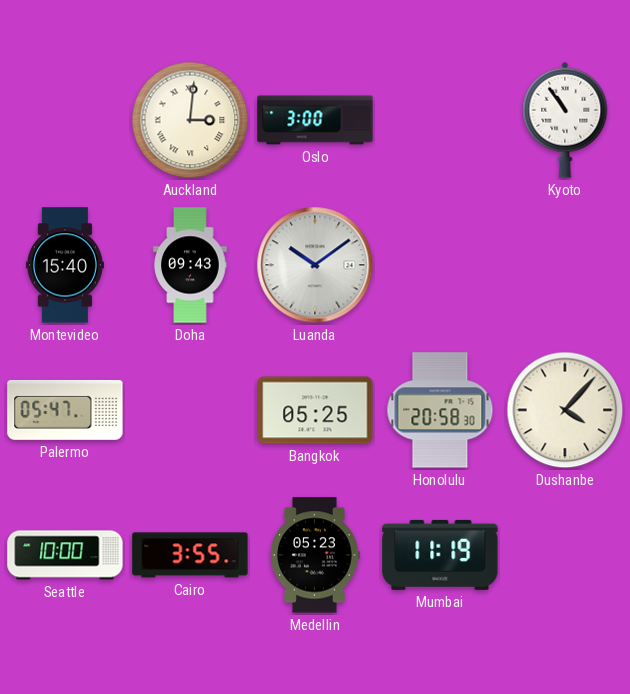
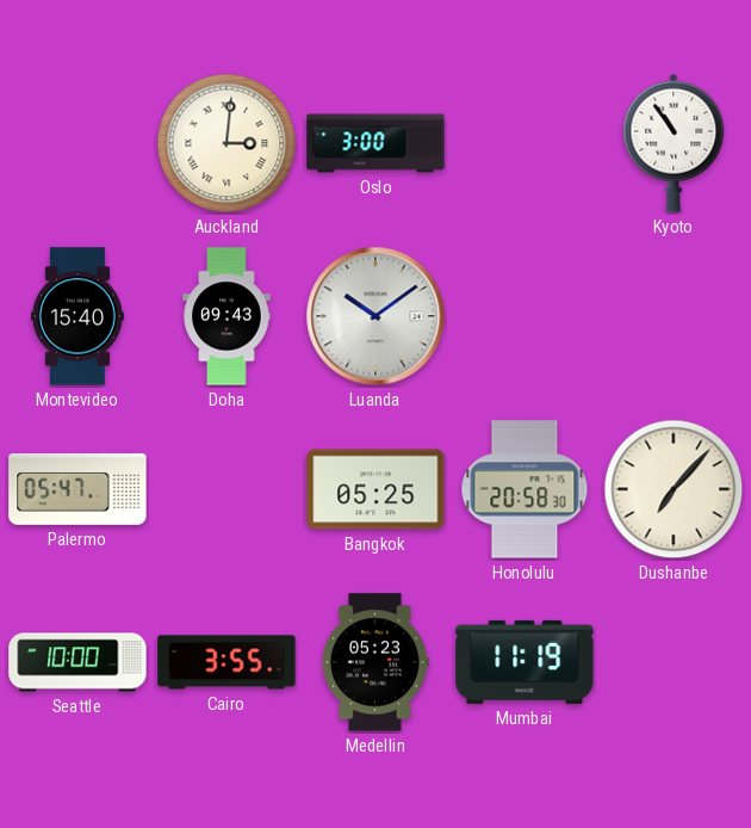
Dushanbe: 4:07 -> 7:07 (674, 489)
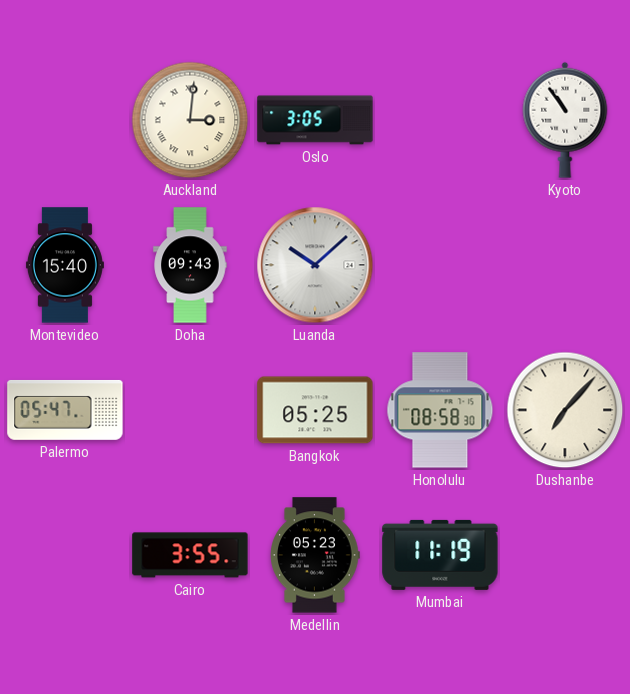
Oslo: 3:00 -> 3:05 (315, 120)
Luanda: 10:09 -> 10:08 (315, 265)
Honolulu: 20:58 -> 08:58 (440, 410)
Seattle: 10:00 -> none (77, 662)
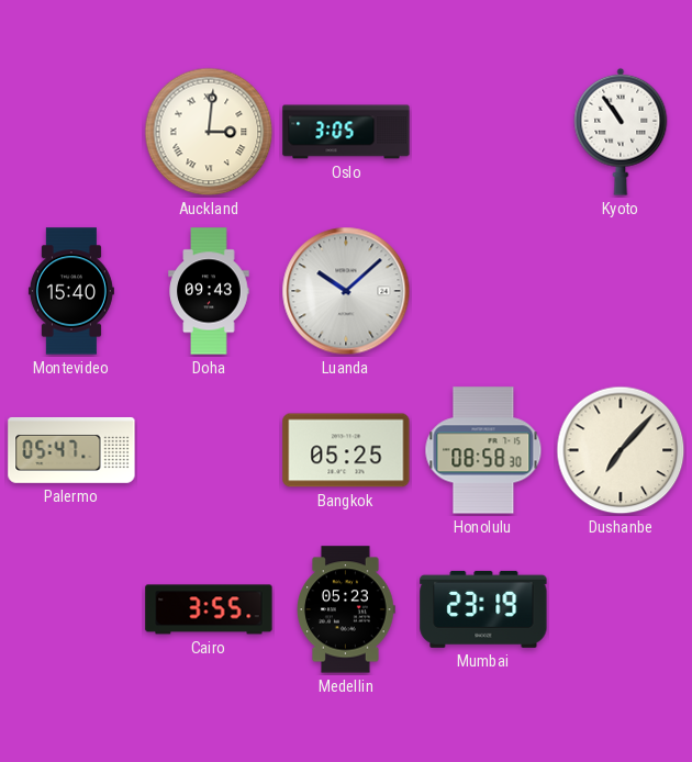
Mumbai: 11:19 -> 23:19 (483, 609)
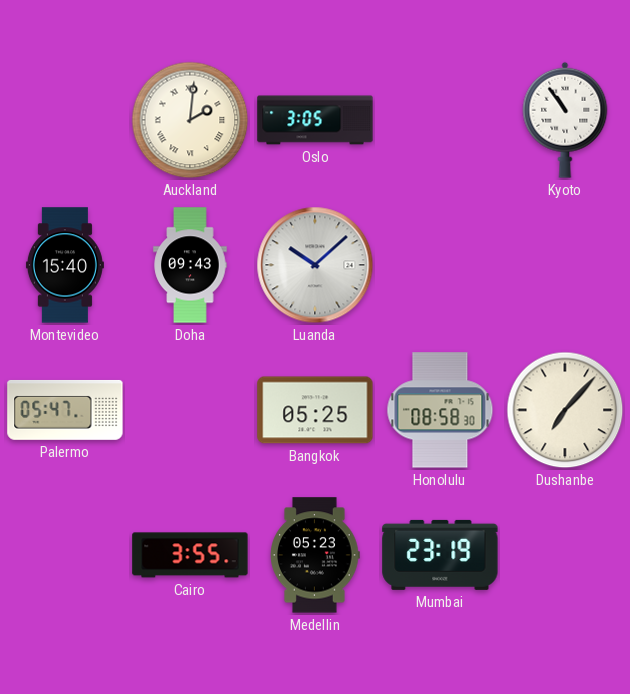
Auckland: 3:01 -> 2:01 (190, 120)
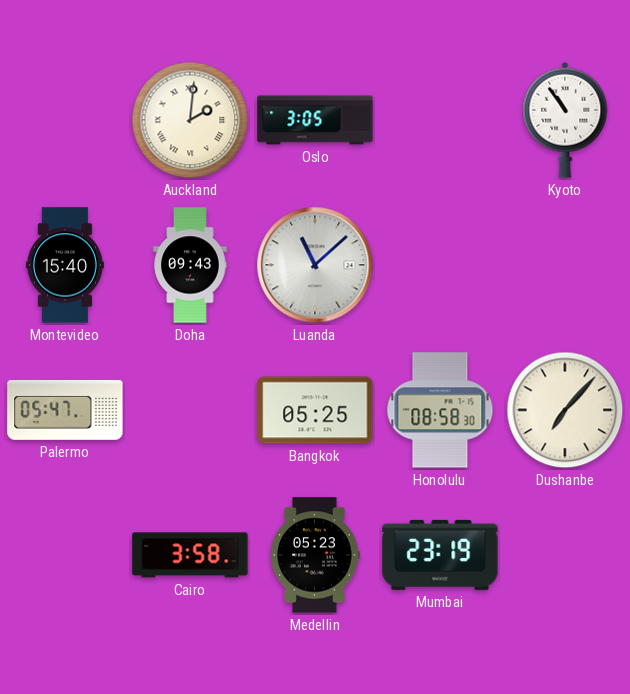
Luanda: 10:08 -> 11:08 (315, 265)
Cairo: 3:55 -> 3:58 (190, 555)
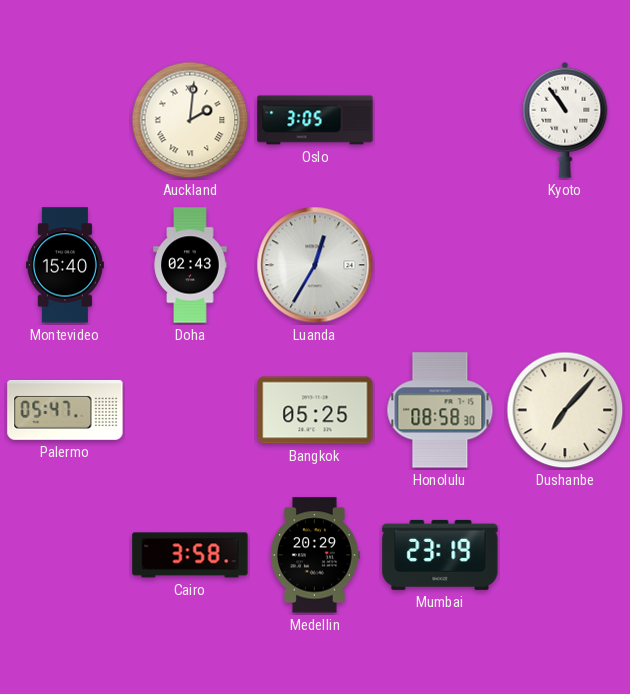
Doha: 09:43 -> 02:43 (190, 265)
Luanda: 11:08 -> 12:35 (315, 265)
Medellin: 05:23 -> 20:29 (315, 555)
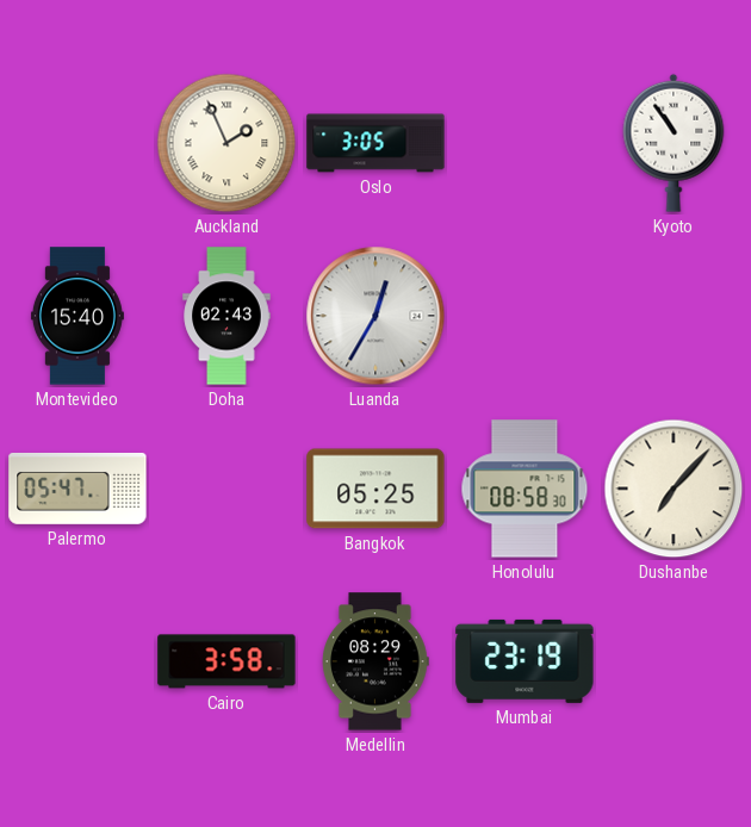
Auckland: 2:01 -> 1:56 (226, 143)
Medellin: 20:29 -> 08:29 (375, 661)
